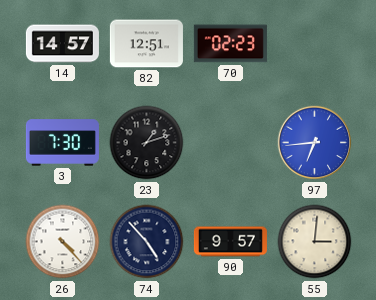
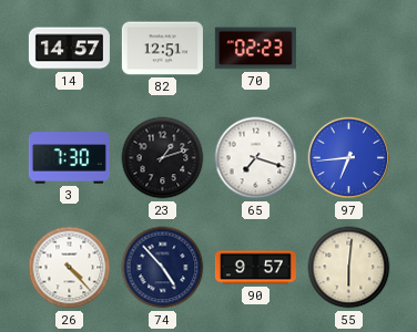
65: none -> 7:18 (256, 158)
55: 3:01 -> 6:01 (349, 268)
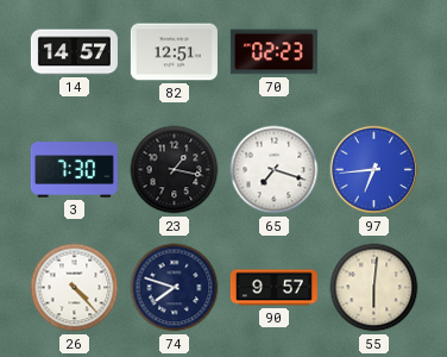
23: 1:12 -> 1:17 (175, 170)
74: 4:53 -> 7:48 (175, 288)
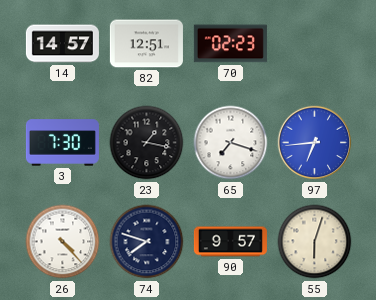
55: 6:01 -> 6:03 (315, 242)
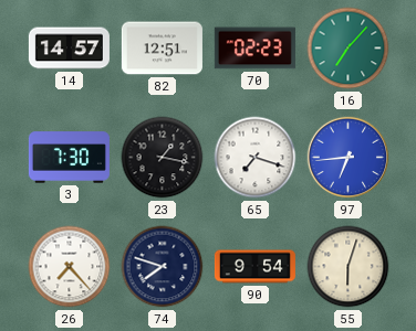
16: none -> 7:07 (349, 49)
26: 4:23 -> 7:23 (70, 267)
90: 9:57 -> 9:54 (254, 267)
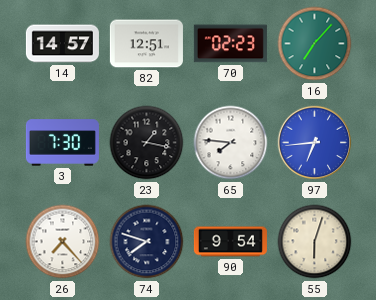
65: 7:18 -> 7:46 (231, 143)
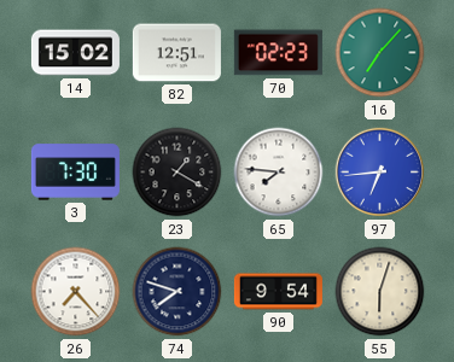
14: 14:57 -> 15:02 (75, 53)
23: 1:17 -> 1:20 (177, 173)
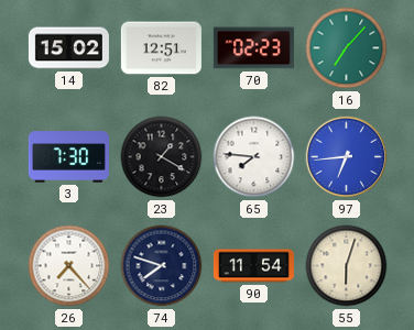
90: 9:54 -> 11:54 (253, 266)
